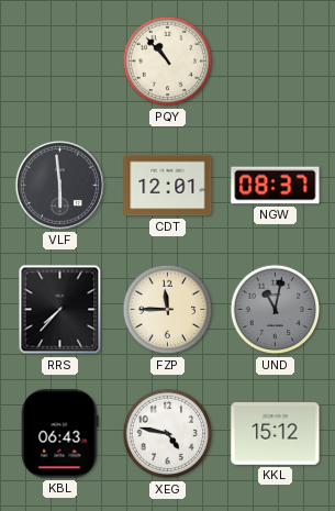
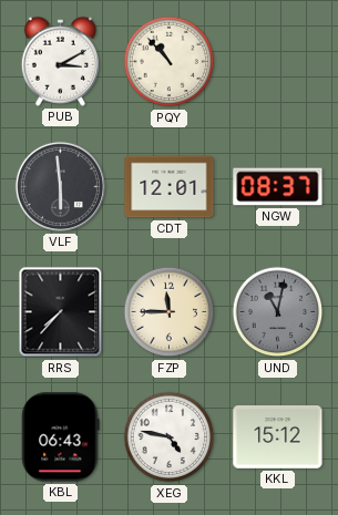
PUB: none -> 3:10 (60, 61)
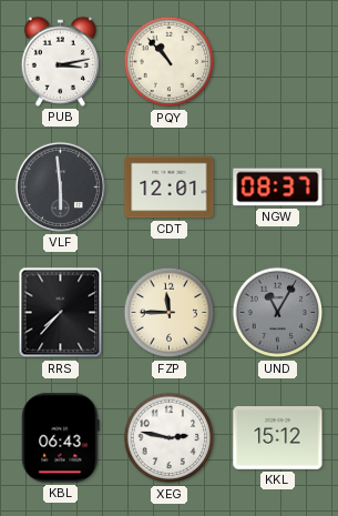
PUB: 3:10 -> 3:13 (60, 61)
UND: 11:02 -> 11:05 (278, 313)
XEG: 4:47 -> 2:47 (170, 438)
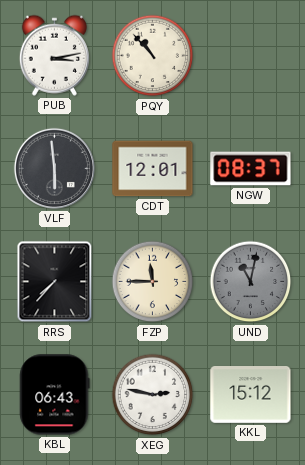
UND: 11:05 -> 11:02 (251, 282)
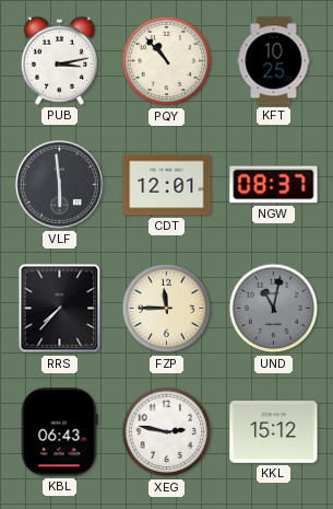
KFT: none -> 10:25 (274, 61)
